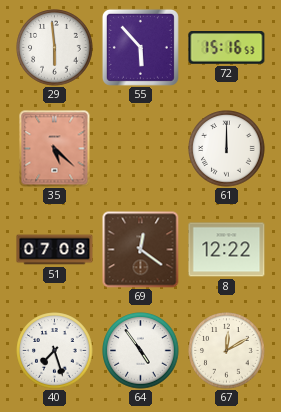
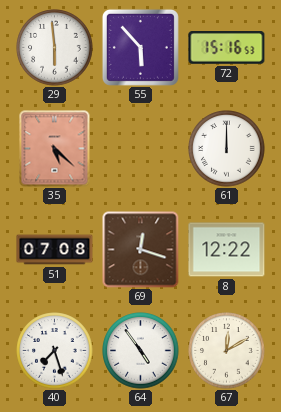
69: 12:21 -> 12:18 (141, 250)
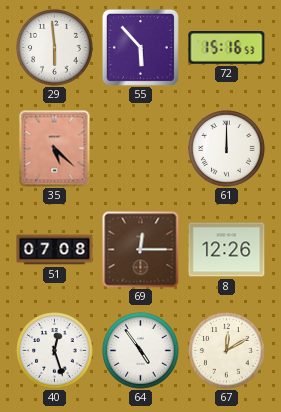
69: 12:18 -> 12:15 (141, 250)
8: 12:22 -> 12:26 (227, 250)
40: 7:27 -> 12:27 (55, 351)
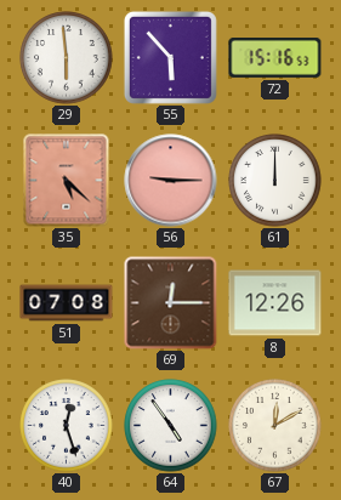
56: none -> 9:15 (171, 181)
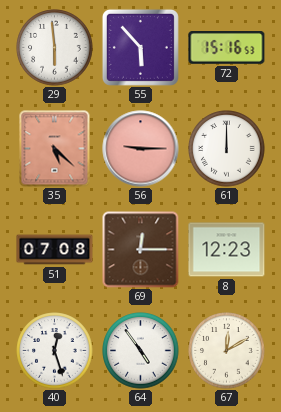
8: 12:26 -> 12:23 (227, 250)
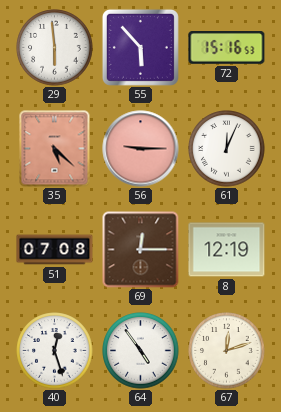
61: 12:00 -> 12:04 (227, 149)
8: 12:23 -> 12:19 (227, 250)
67: 12:10 -> 12:12 (227, 351)
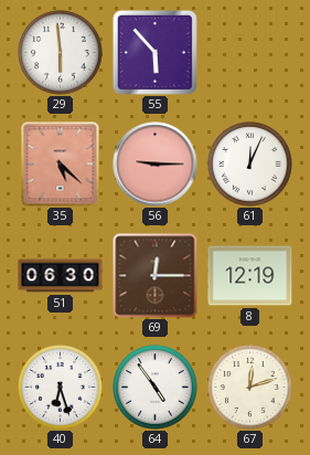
72: 15:16 -> none (227, 48)
51: 07:08 -> 06:30 (61, 276)
40: 12:27 -> 6:27 (61, 388)
